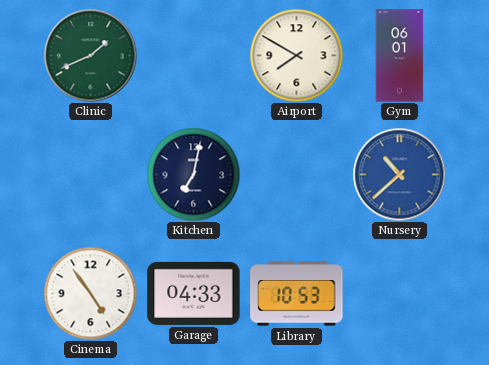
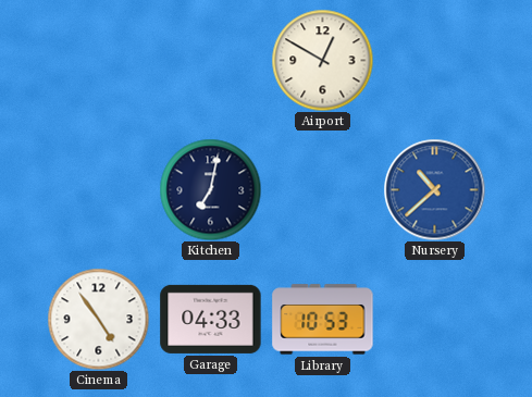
Clinic: 1:41 -> none (90, 55)
Airport: 7:50 -> 12:50 (322, 60)
Gym: 06:01 -> none (400, 56)
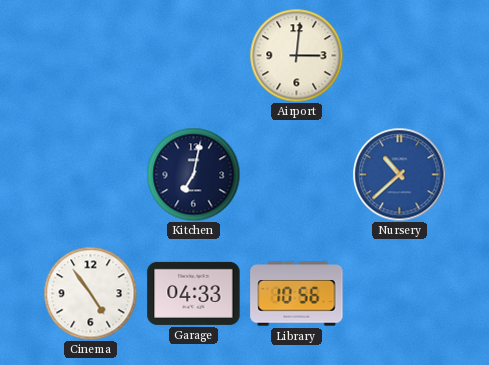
Airport: 12:50 -> 3:01 (296, 55)
Library: 10:53 -> 10:56 (297, 294)
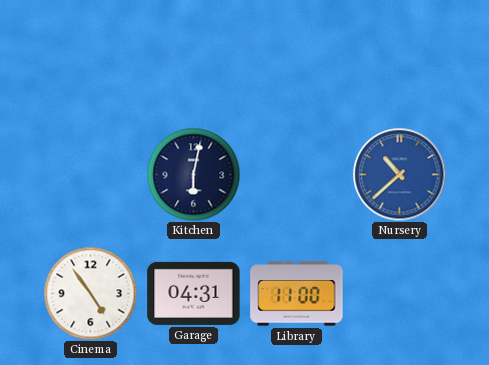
Airport: 3:01 -> none (296, 55)
Kitchen: 7:02 -> 6:02 (193, 174)
Garage: 04:33 -> 04:31 (194, 293)
Library: 10:56 -> 11:00 (297, 294)
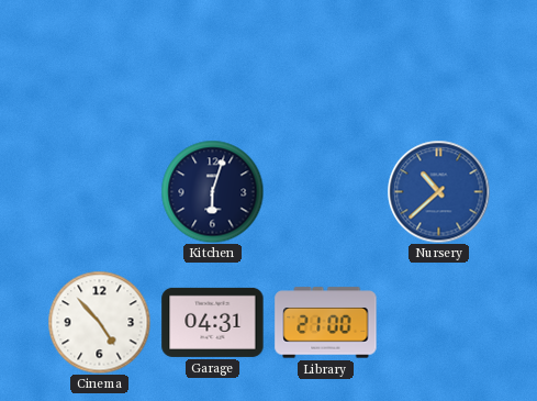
Kitchen: 6:02 -> 6:03 (212, 191)
Cinema: 4:54 -> 4:53 (99, 322)
Library: 11:00 -> 21:00 (326, 323)
